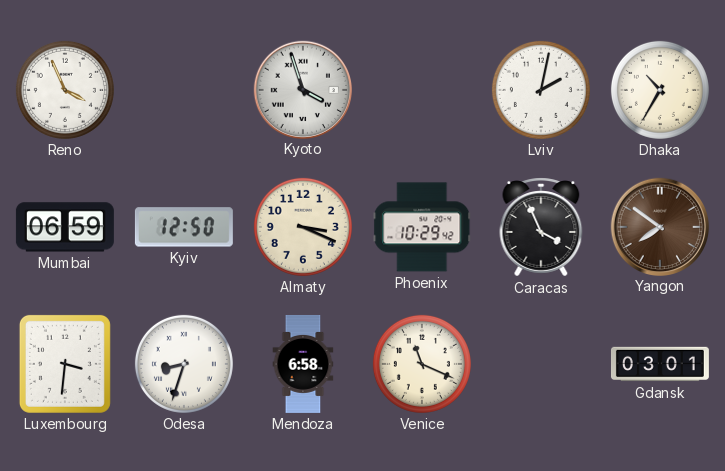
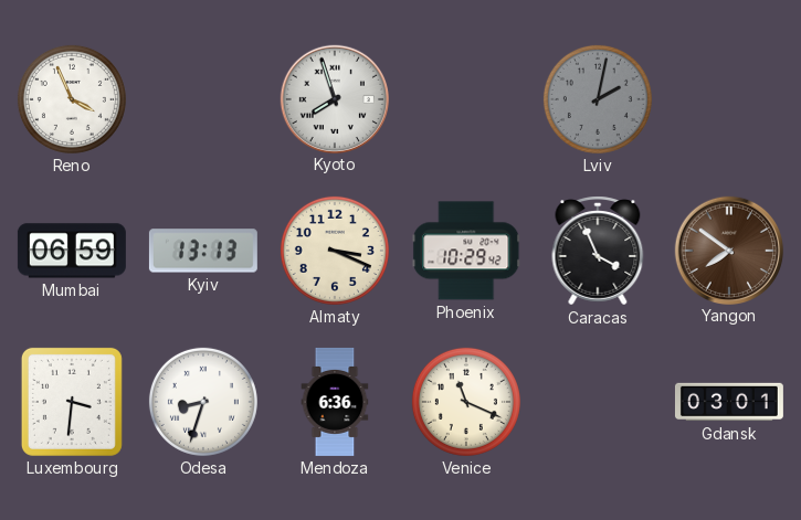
Kyoto: 3:57 -> 7:57 (334, 98)
Lviv dial: white -> grey (598, 99)
Dhaka: 10:35 -> none (660, 90)
Kyiv: 12:50 -> 13:13 (203, 251)
Mendoza: 6:58 -> 6:36 (335, 402)
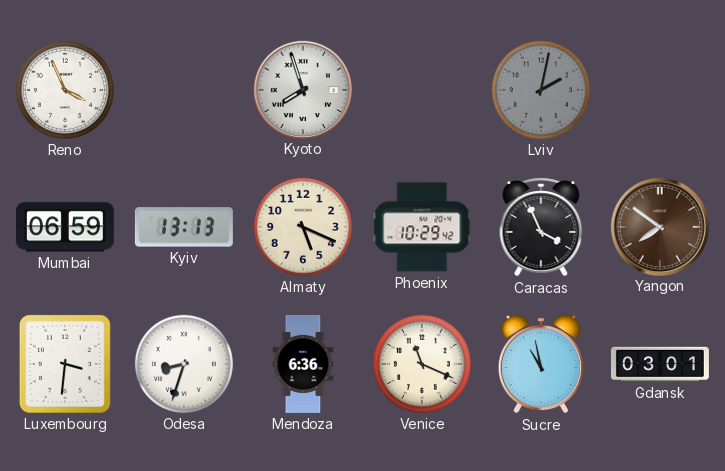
Almaty: 3:19 -> 5:19 (303, 227)
Sucre: none -> 10:58 (541, 364)
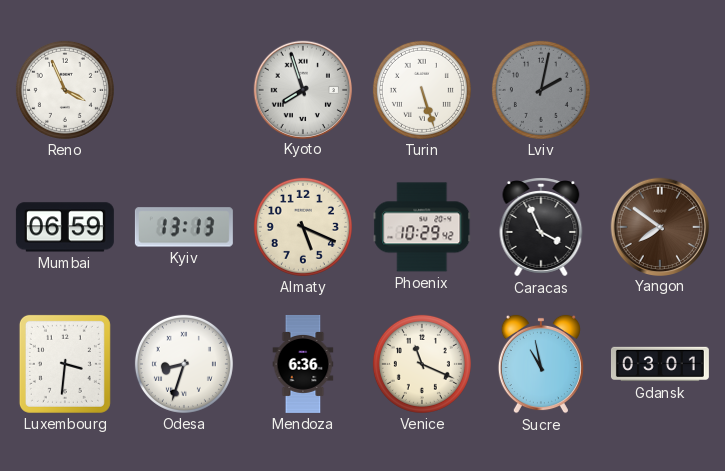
Turin: none -> 5:27 (422, 90)
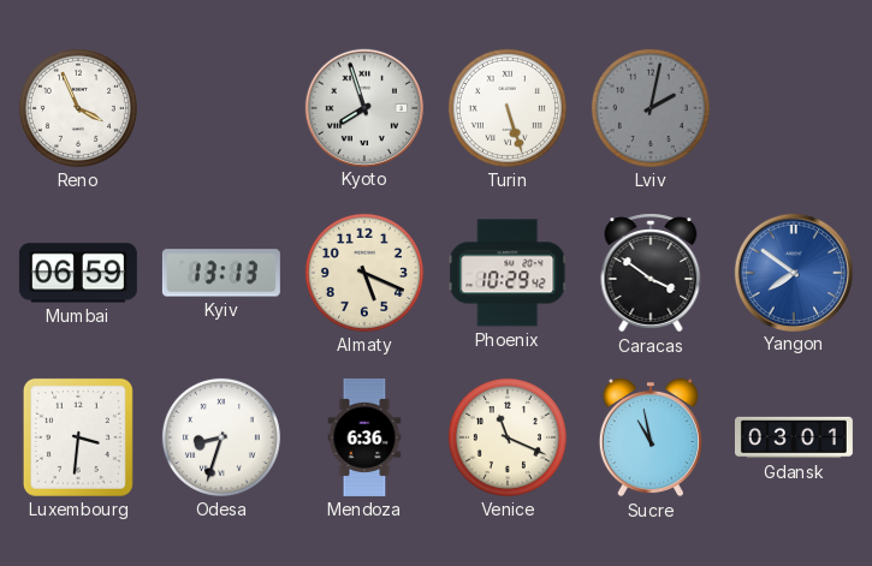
Caracas: 3:56 -> 3:51 (651, 273)
Yangon dial: brown -> blue (793, 272)
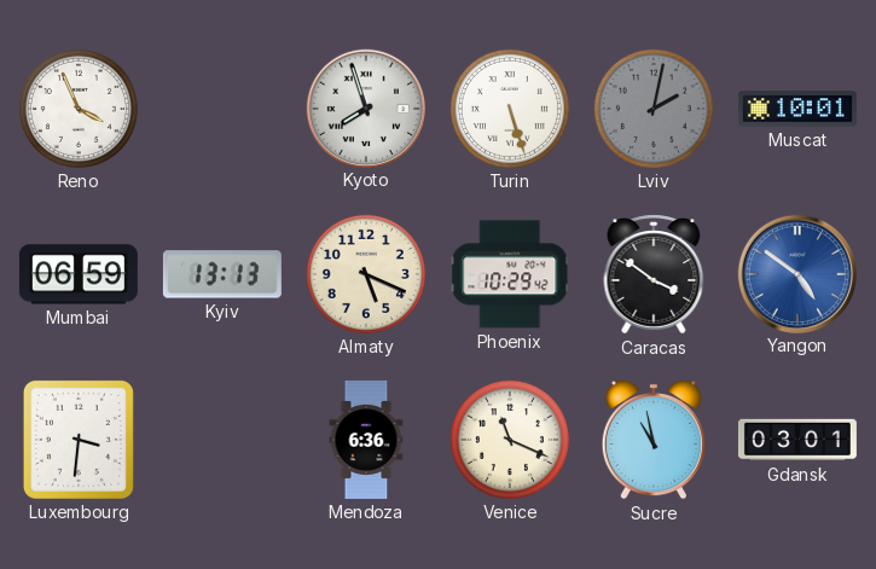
Muscat: none -> 10:01 (797, 109)
Yangon: 7:51 -> 4:51 (796, 273)
Odesa: 8:33 -> none (221, 437)
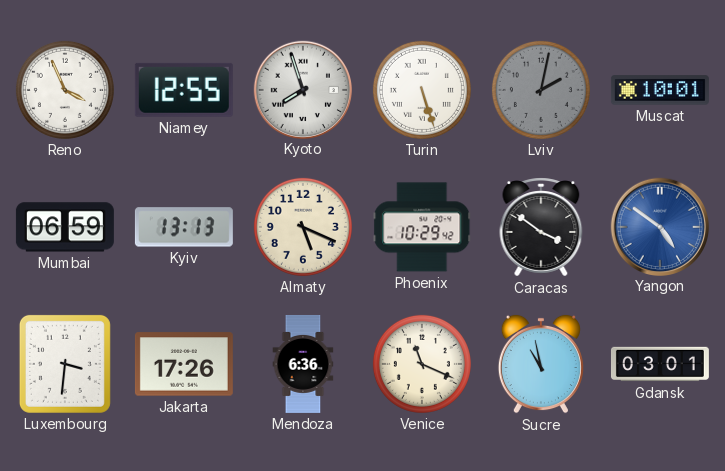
Niamey: none -> 12:55 (184, 90)
Jakarta: none -> 17:26 (184, 364)
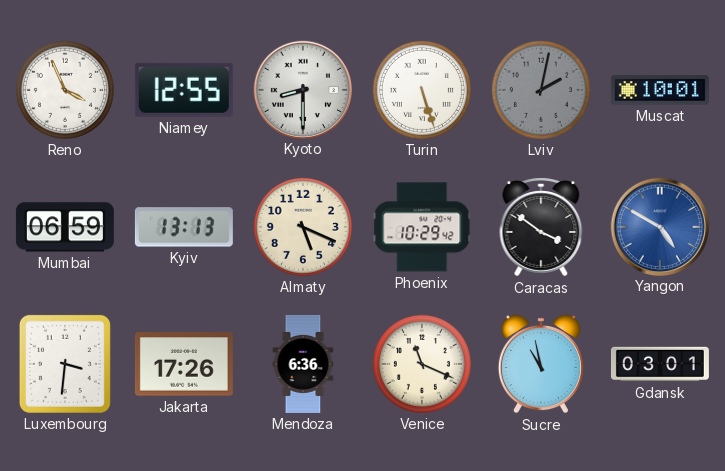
Kyoto: 7:57 -> 8:30 (302, 89)
Yangon: 4:51 -> 4:50 (659, 226)
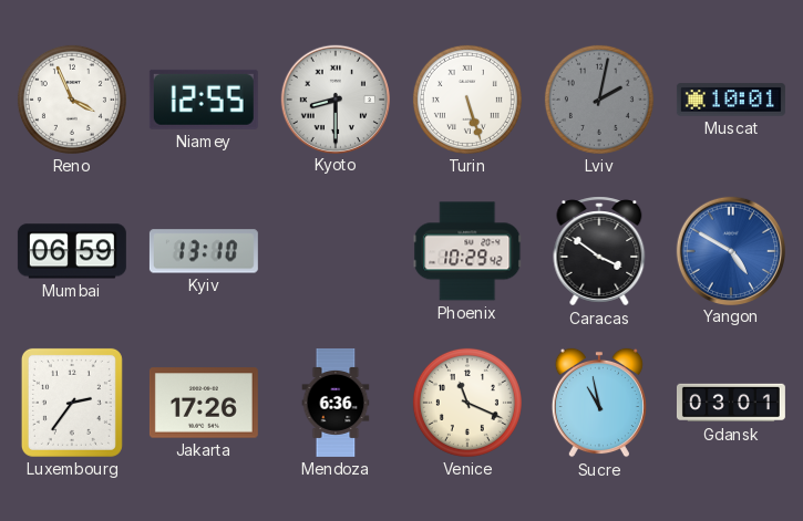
Kyiv: 13:13 -> 13:10 (204, 251)
Almaty: 5:19 -> none (303, 227)
Luxembourg: 3:31 -> 2:36 (72, 403)
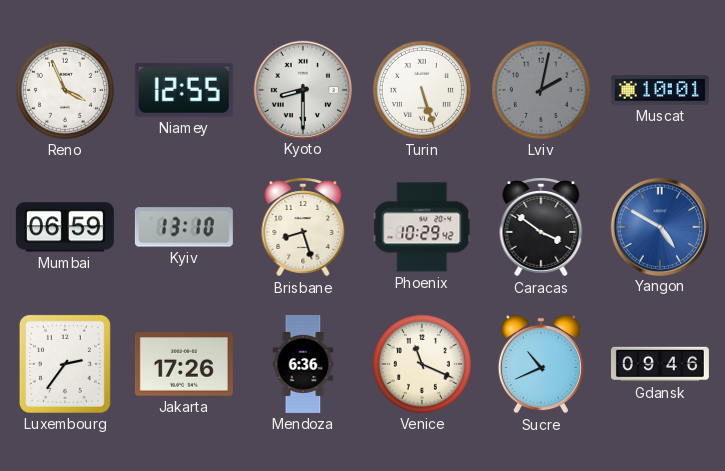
Brisbane: none -> 8:27 (303, 227)
Sucre: 10:58 -> 10:41 (541, 364)
Gdansk: 03:01 -> 09:46 (660, 364)
